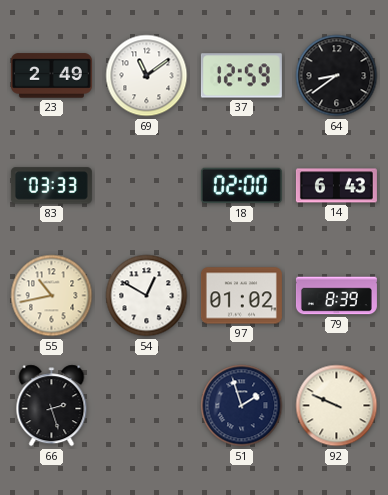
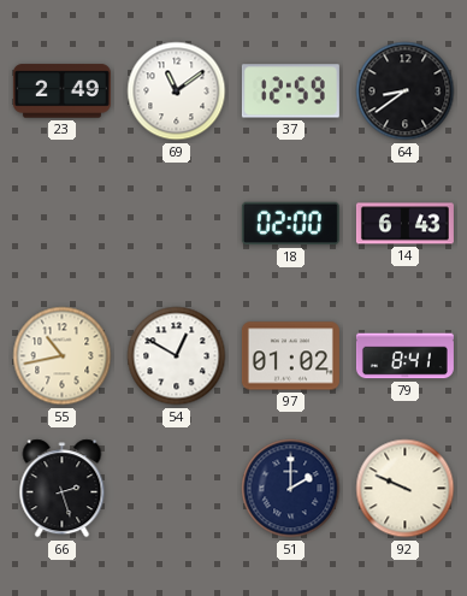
83: 03:33 -> none (51, 186)
79: 8:39 -> 8:41 (404, 356)
51: 1:57 -> 2:00 (291, 489)
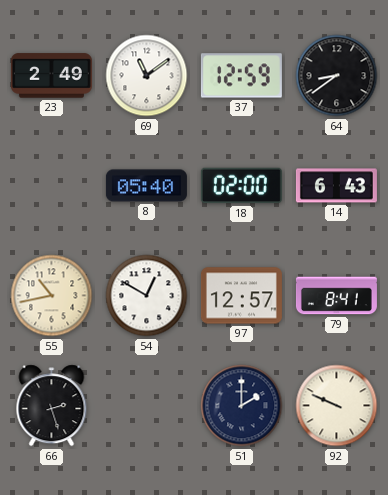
8: none -> 05:40 (146, 186)
97: 01:02 -> 12:57 (241, 296)
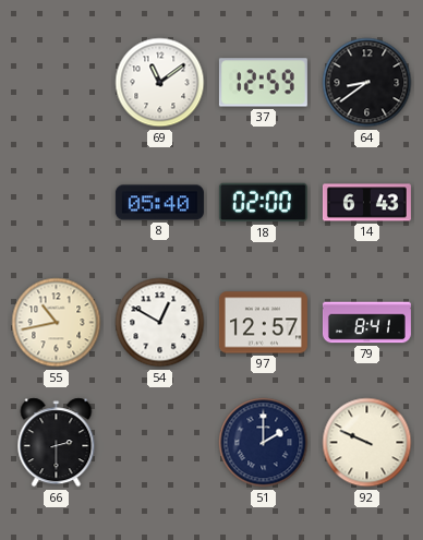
23: 2:49 -> none (51, 76)
66: 2:27 -> 2:30 (57, 443)
